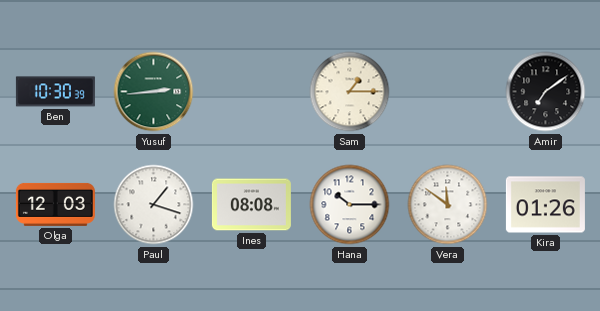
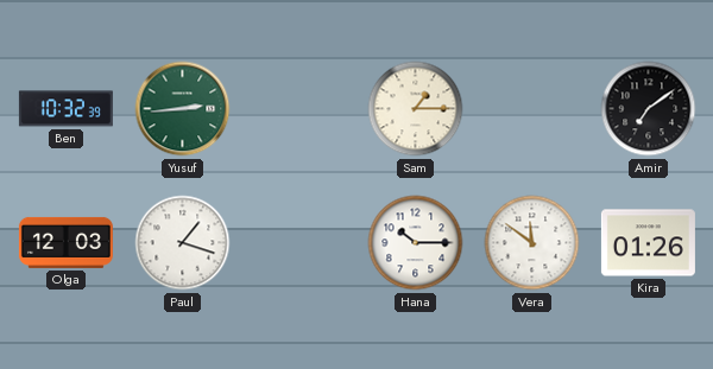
Ben: 10:30 -> 10:32 (65, 109)
Ines: 08:08 -> none (251, 205)
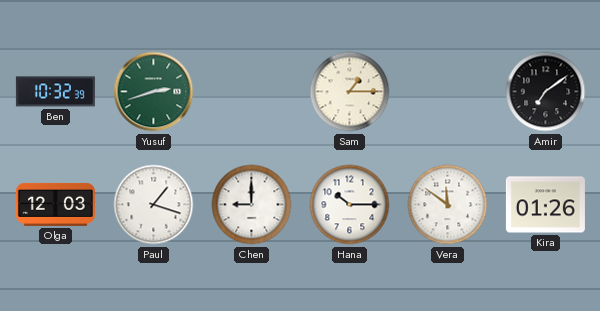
Yusuf: 2:44 -> 2:42 (154, 92)
Chen: none -> 9:00 (252, 205)
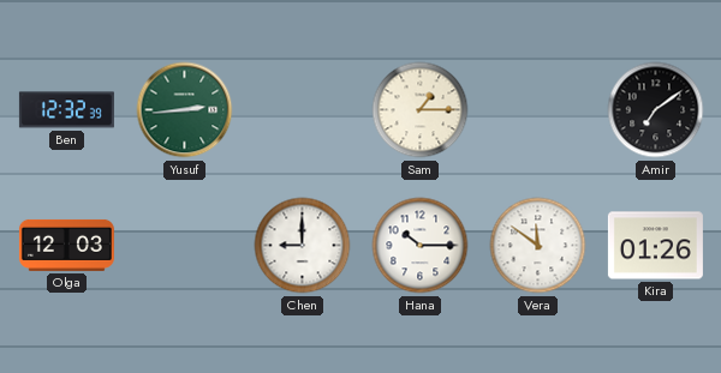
Ben: 10:32 -> 12:32 (66, 110)
Yusuf: 2:42 -> 2:44 (185, 110)
Paul: 1:18 -> none (154, 205)
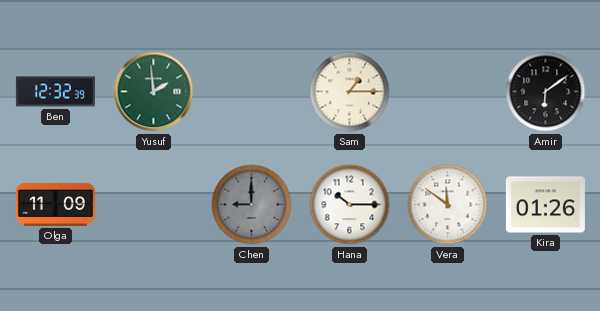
Yusuf: 2:44 -> 1:59 (154, 92)
Amir: 7:09 -> 6:09 (546, 92)
Olga: 12:03 -> 11:09 (55, 204)
Chen dial: white -> grey (252, 205)
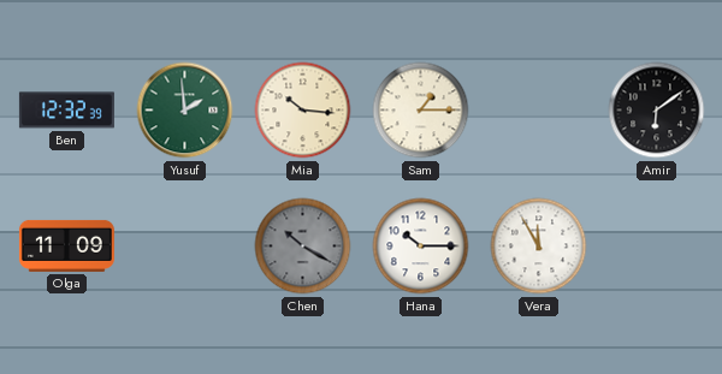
Mia: none -> 10:16 (303, 111)
Chen: 9:00 -> 10:20 (303, 247)
Vera: 11:51 -> 11:55 (539, 247)
Kira: 01:26 -> none (545, 205)
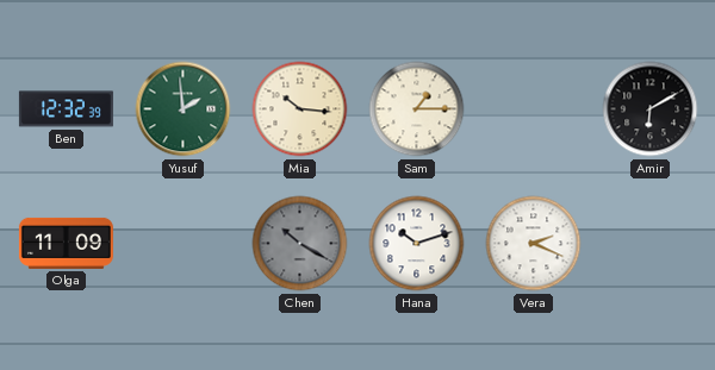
Amir: 6:09 -> 6:10 (651, 109)
Hana: 10:15 -> 10:12 (417, 244)
Vera: 11:55 -> 2:19 (534, 244)
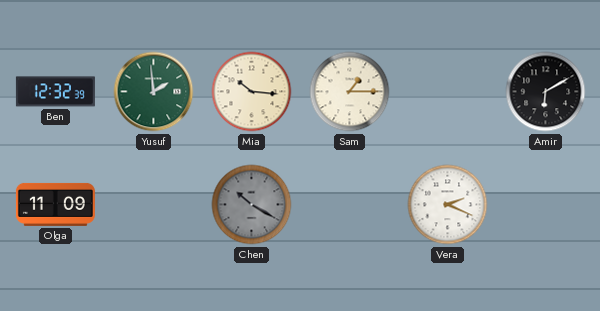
Hana: 10:12 -> none (417, 244)
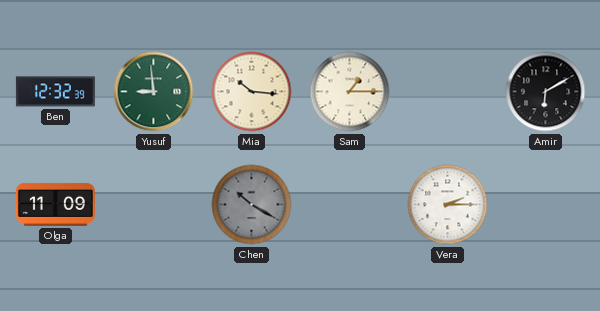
Yusuf: 1:59 -> 8:59 (154, 92)
Vera: 2:19 -> 2:15 (448, 205)
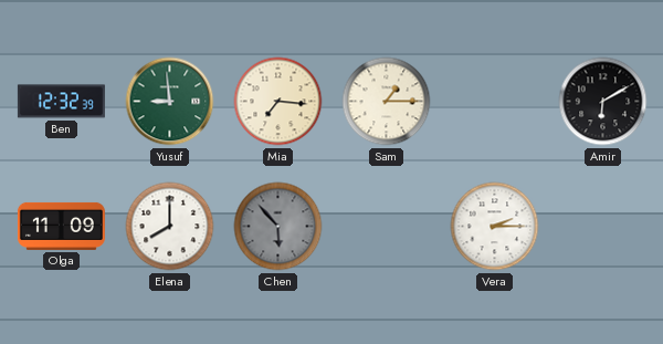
Mia: 10:16 -> 7:16 (278, 102)
Elena: none -> 8:00 (170, 227)
Chen: 10:20 -> 5:53 (278, 227)
